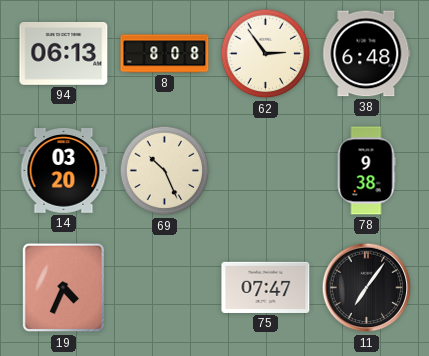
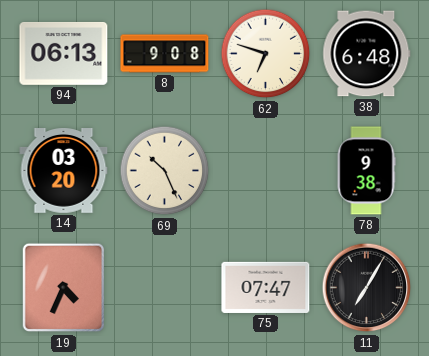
8: 8:08 -> 9:08 (165, 54)
62: 2:54 -> 6:48 (266, 54)
11: 7:06 -> 7:05 (367, 288)
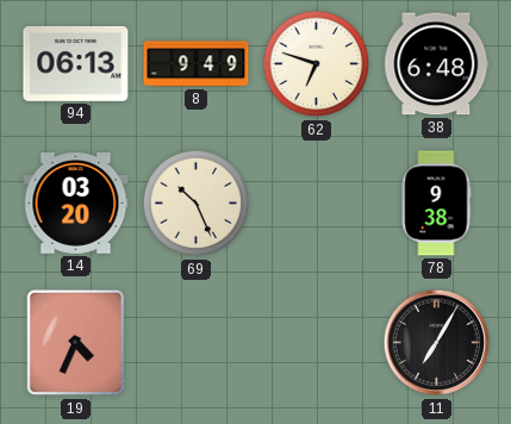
8: 9:08 -> 9:49 (197, 64)
75: 07:47 -> none (266, 287)
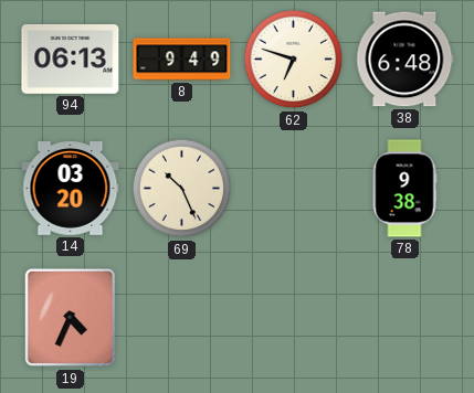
11: 7:05 -> none (437, 343)
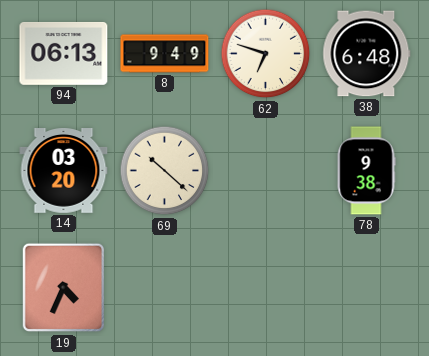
69: 10:26 -> 10:22 (165, 171)
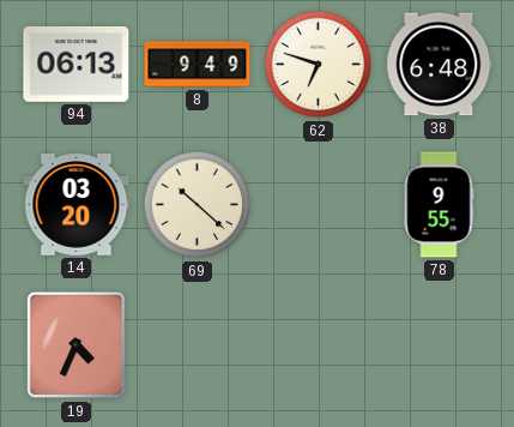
78: 9:38 -> 9:55 (439, 205)
